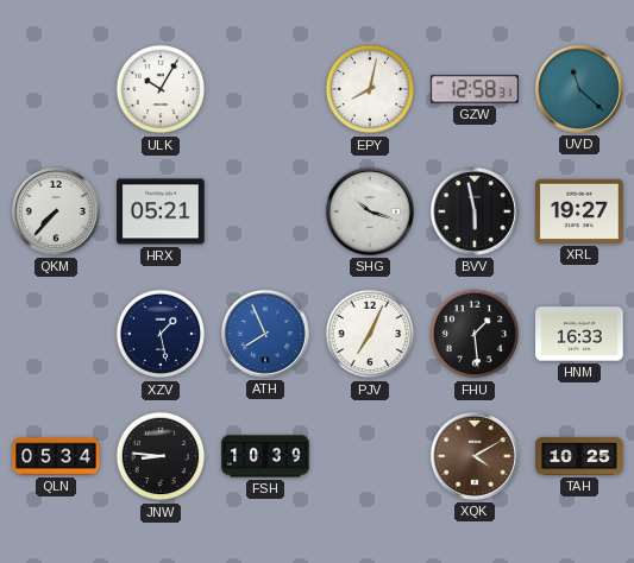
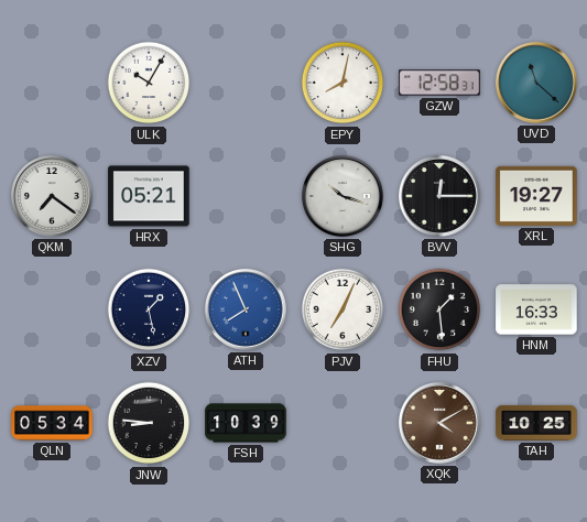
QKM: 7:37 -> 7:21 (52, 196)
BVV: 5:58 -> 12:15 (439, 196)
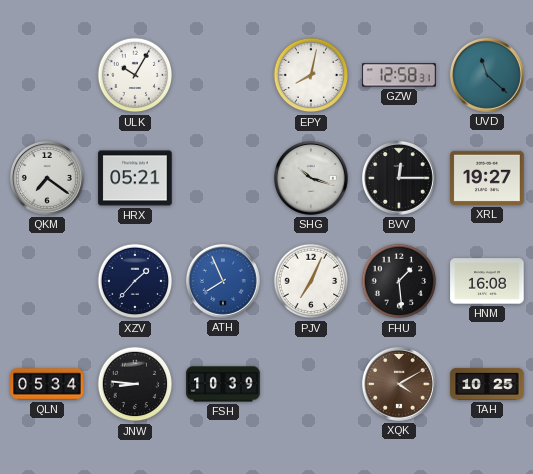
XZV: 1:28 -> 1:37 (135, 281)
HNM: 16:33 -> 16:08 (487, 281)
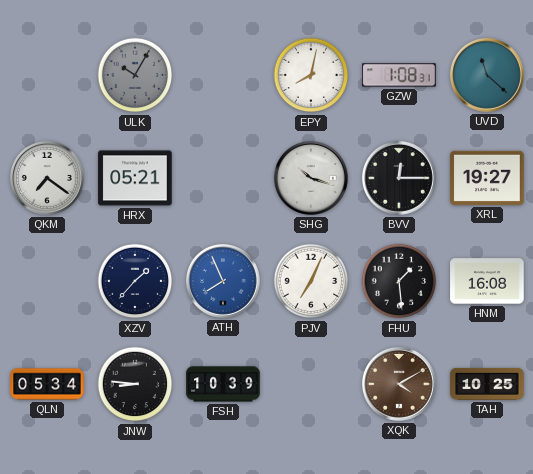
ULK dial: white -> grey (135, 75)
GZW: 12:58 -> 1:08 (399, 75)
